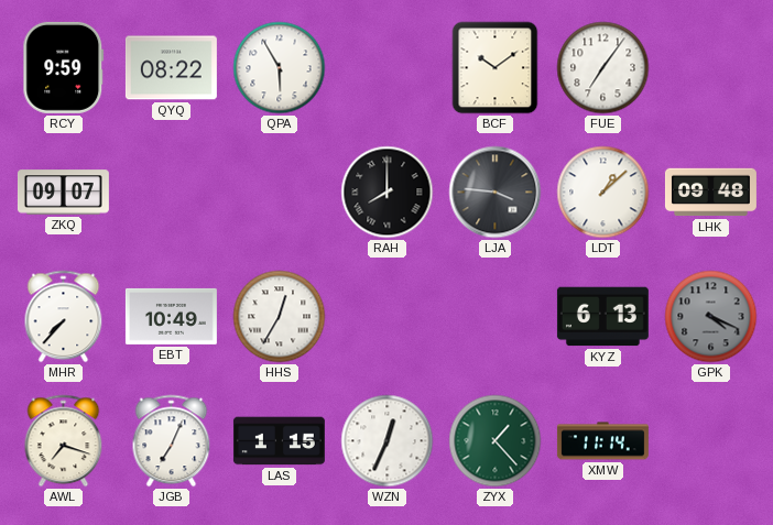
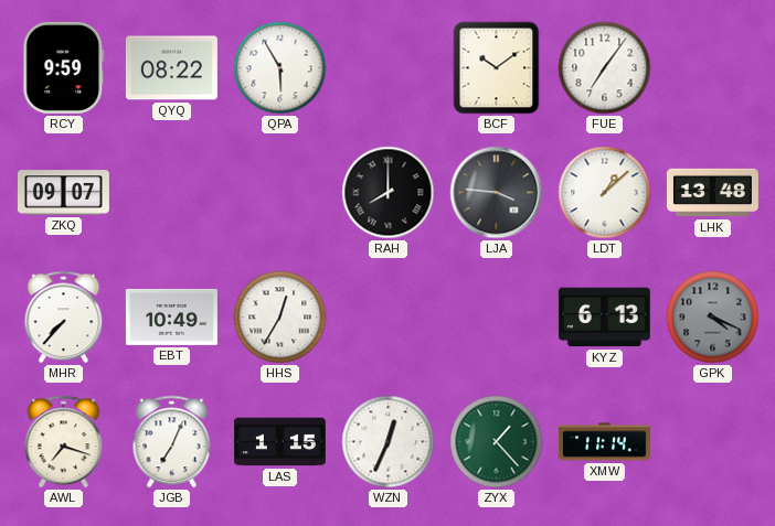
LHK: 09:48 -> 13:48 (712, 193)
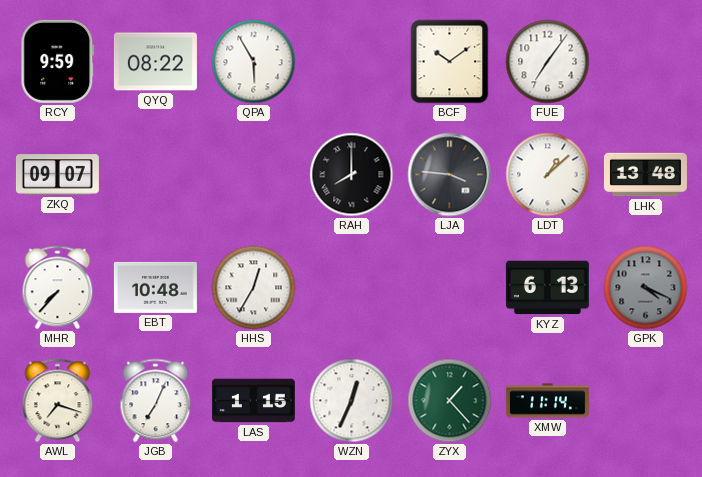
EBT: 10:49 -> 10:48 (155, 287)
